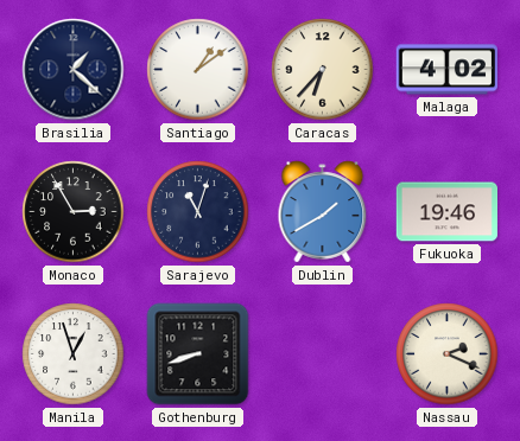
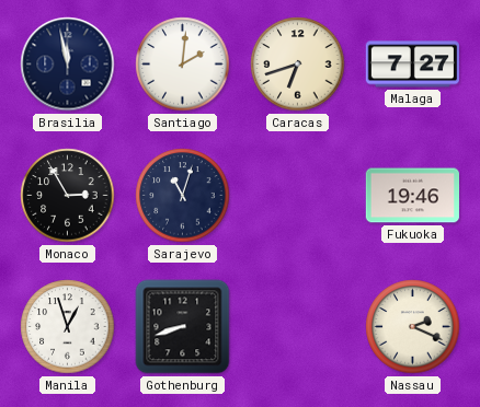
Brasilia: 1:22 -> 11:58 (68, 65)
Santiago: 1:09 -> 2:01 (183, 65)
Caracas: 6:37 -> 6:42 (298, 65)
Malaga: 4:02 -> 7:27 (412, 65)
Dublin: 1:40 -> none (323, 212)
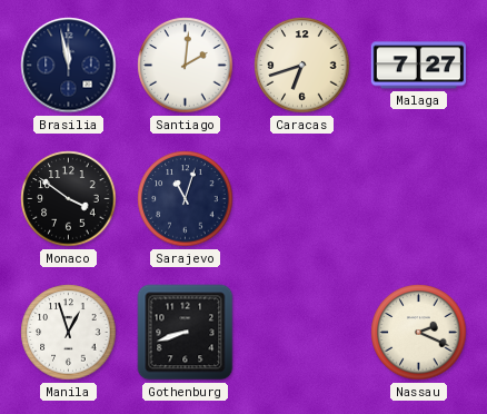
Monaco: 2:55 -> 3:51 (69, 199)
Fukuoka: 19:46 -> none (412, 196)
